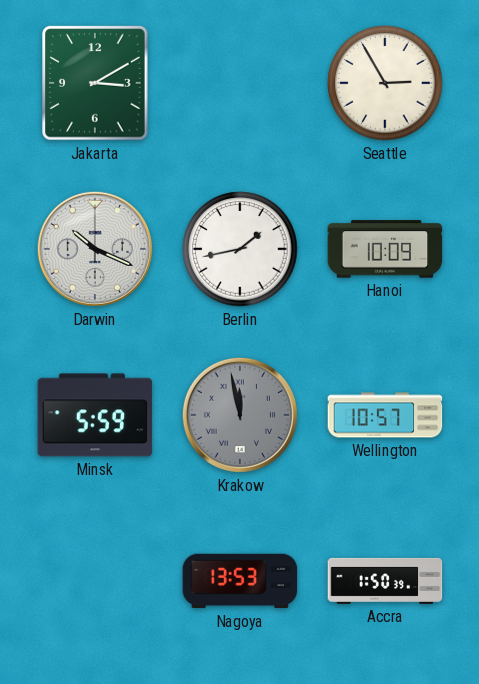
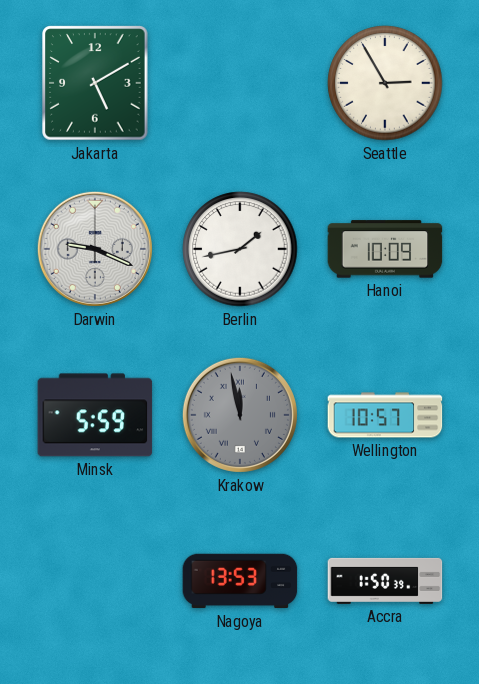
Jakarta: 3:10 -> 5:10 (95, 83)
Darwin: 10:19 -> 9:19 (95, 249)
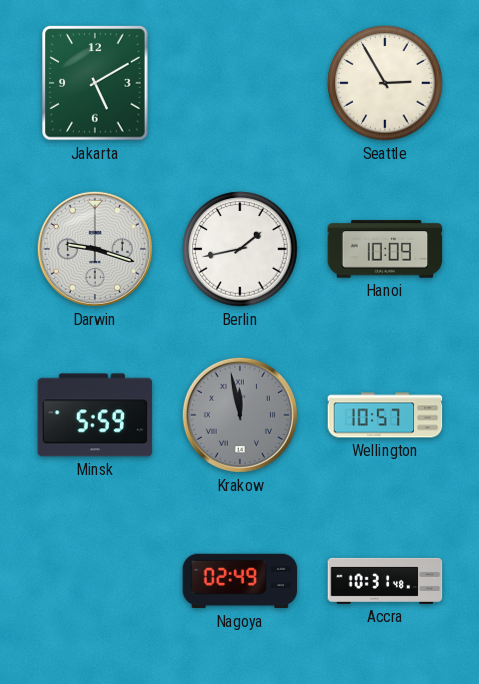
Darwin: 9:19 -> 9:18 (95, 249)
Nagoya: 13:53 -> 02:49 (240, 581)
Accra: 1:50 -> 10:31 (385, 581)
